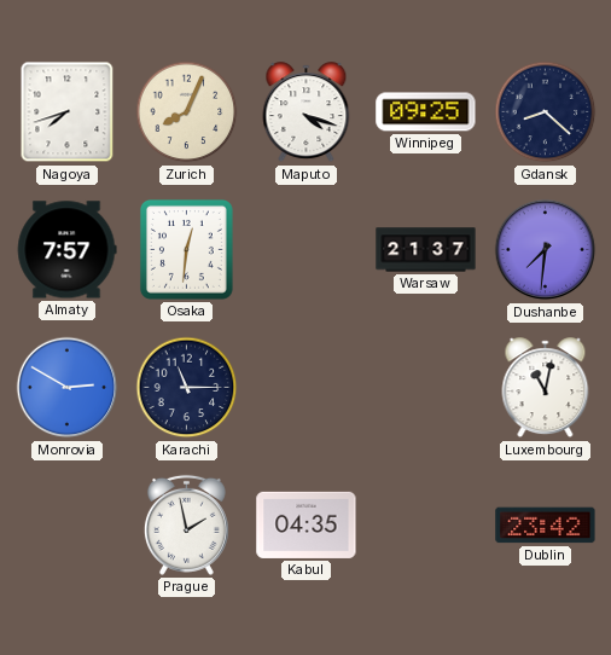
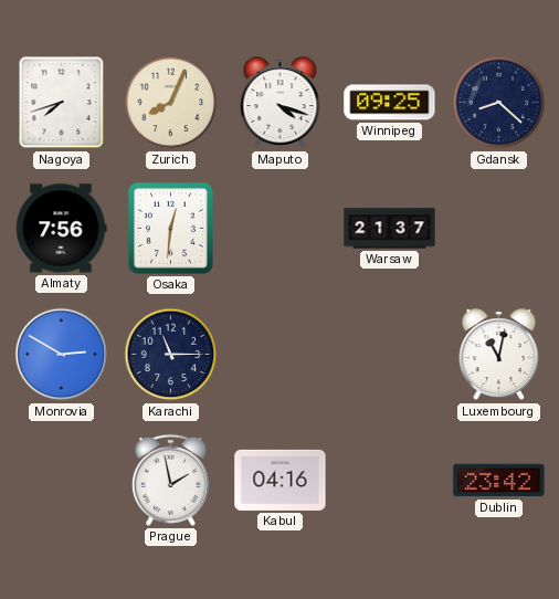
Almaty: 7:57 -> 7:56 (61, 229)
Dushanbe: 7:31 -> none (546, 250)
Kabul: 04:35 -> 04:16 (281, 480)
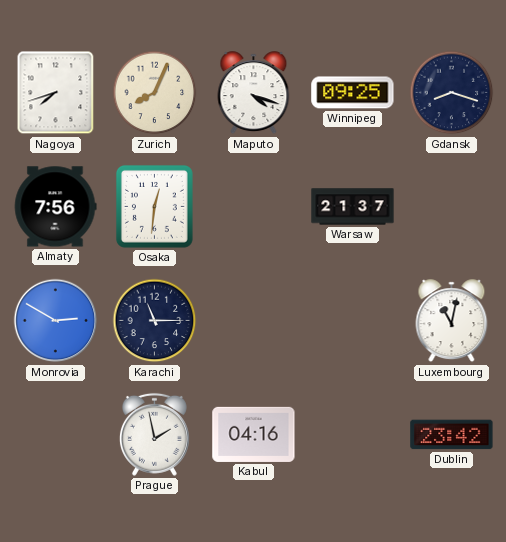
Gdansk: 8:22 -> 8:18 (452, 93)
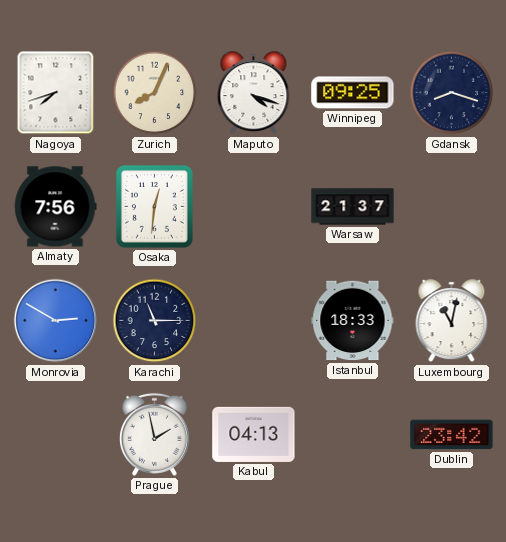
Istanbul: none -> 18:33 (353, 321)
Kabul: 04:16 -> 04:13 (254, 434)
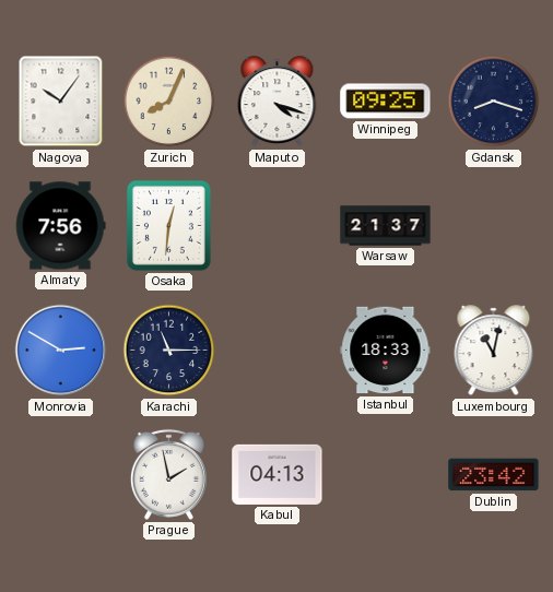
Nagoya: 7:42 -> 10:06 (61, 102)
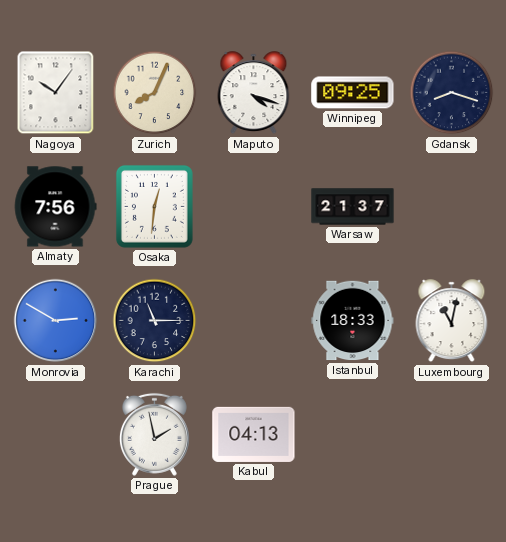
Dublin: 23:42 -> none (494, 475)
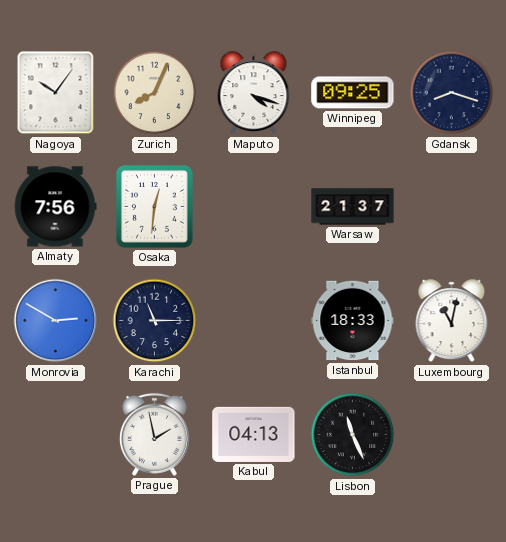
Lisbon: none -> 11:26 (353, 435)
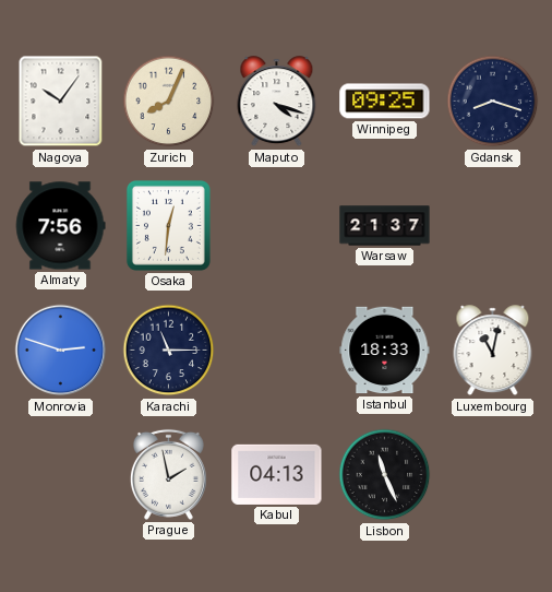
Monrovia: 2:50 -> 2:48 (61, 351)
